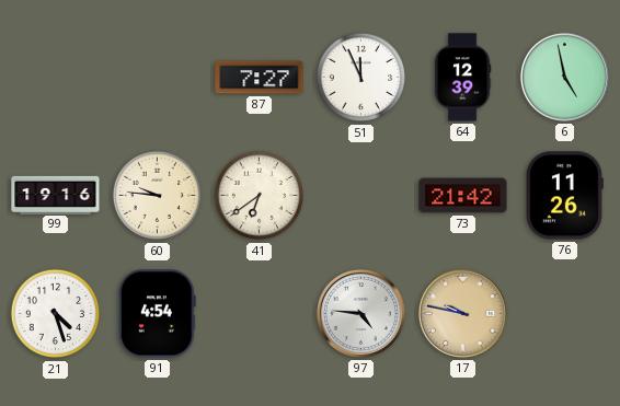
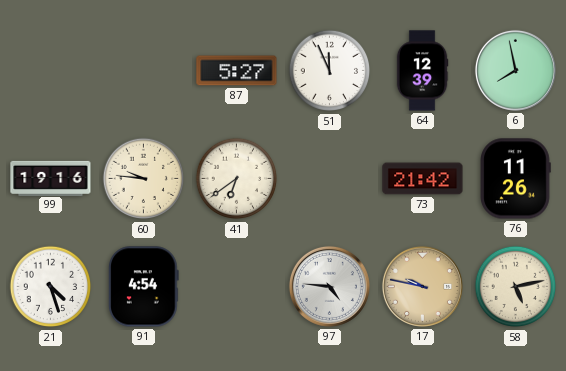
87: 7:27 -> 5:27 (237, 71)
6: 4:58 -> 7:58 (515, 70)
58: none -> 5:13 (516, 287)
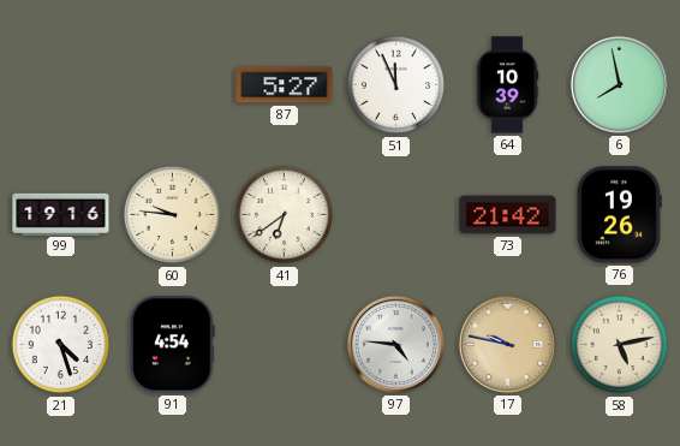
64: 12:39 -> 10:39 (507, 85)
76: 11:26 -> 19:26 (620, 215)
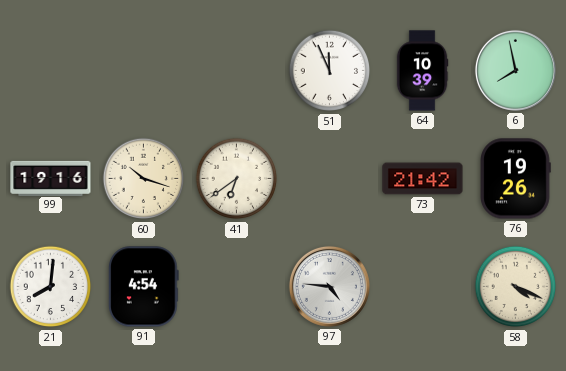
87: 5:27 -> none (285, 85)
60: 9:46 -> 10:18 (144, 179)
21: 4:27 -> 8:01 (51, 287)
17: 9:47 -> none (507, 344)
58: 5:13 -> 4:19 (516, 287)
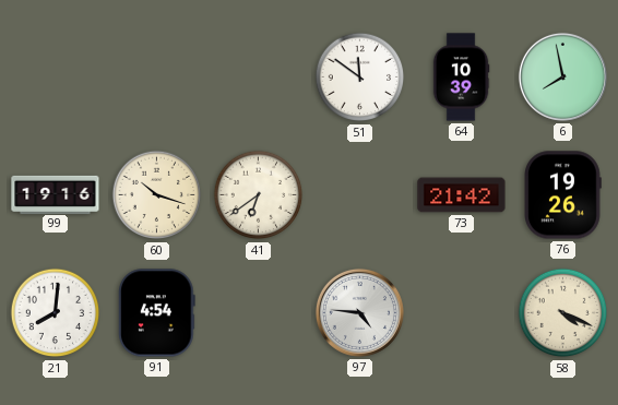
51: 11:56 -> 11:51 (360, 78)
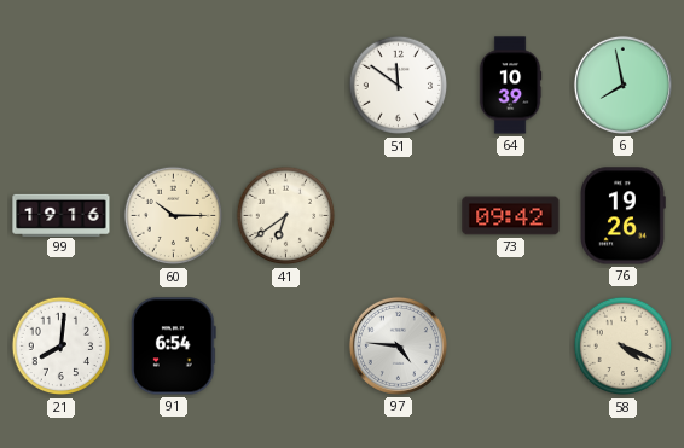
60: 10:18 -> 10:15 (174, 216)
73: 21:42 -> 09:42 (511, 216)
91: 4:54 -> 6:54 (173, 347)
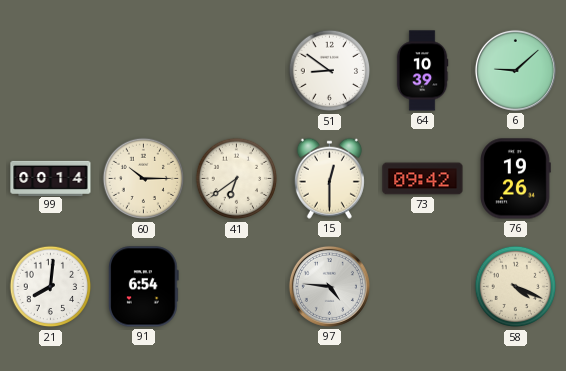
51: 11:51 -> 8:51 (330, 71)
6: 7:58 -> 9:08 (515, 70)
99: 19:16 -> 00:14 (51, 178)
15: none -> 12:30 (329, 178)
